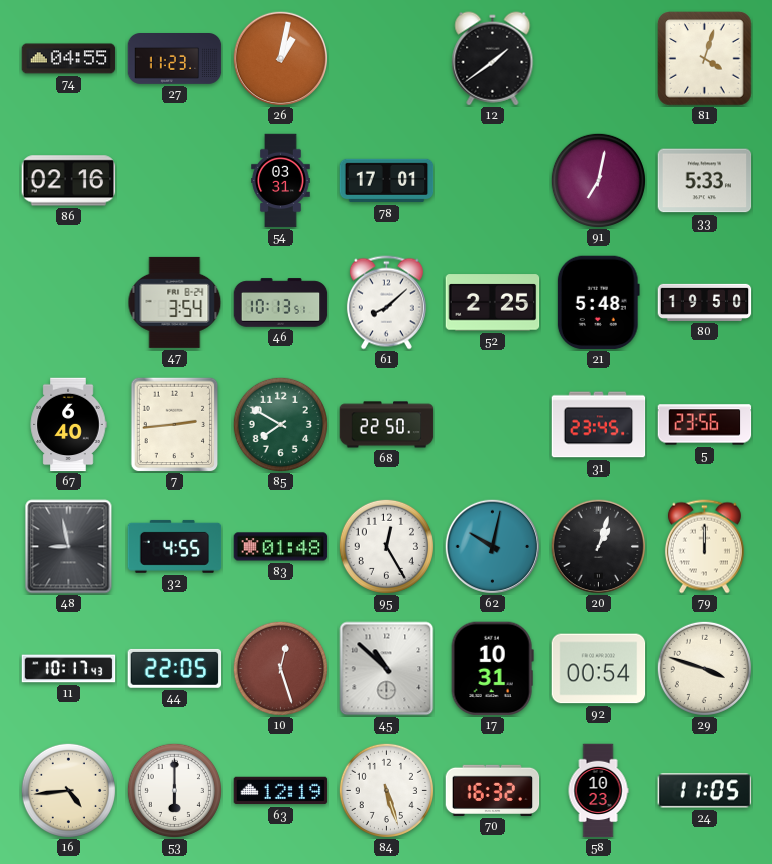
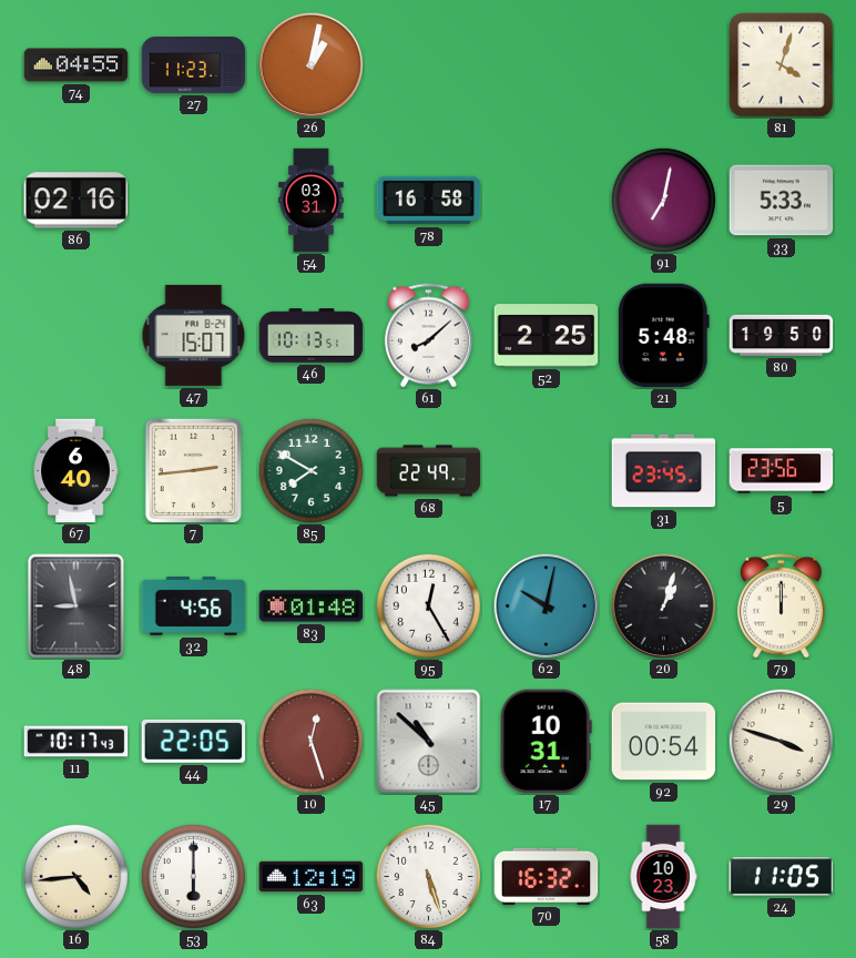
12: 1:39 -> none (493, 59)
78: 17:01 -> 16:58 (429, 201)
47: 3:54 -> 15:07 (194, 335)
68: 22:50 -> 22:49 (429, 471)
32: 4:55 -> 4:56 (194, 605)
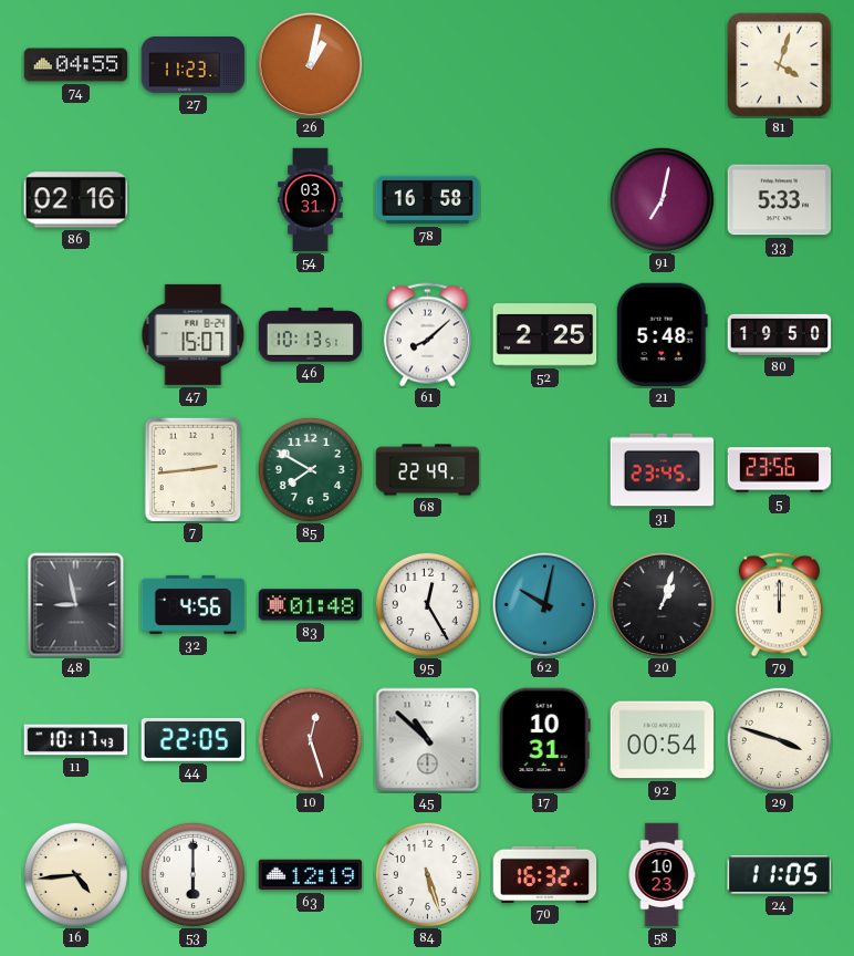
67: 6:40 -> none (75, 471)
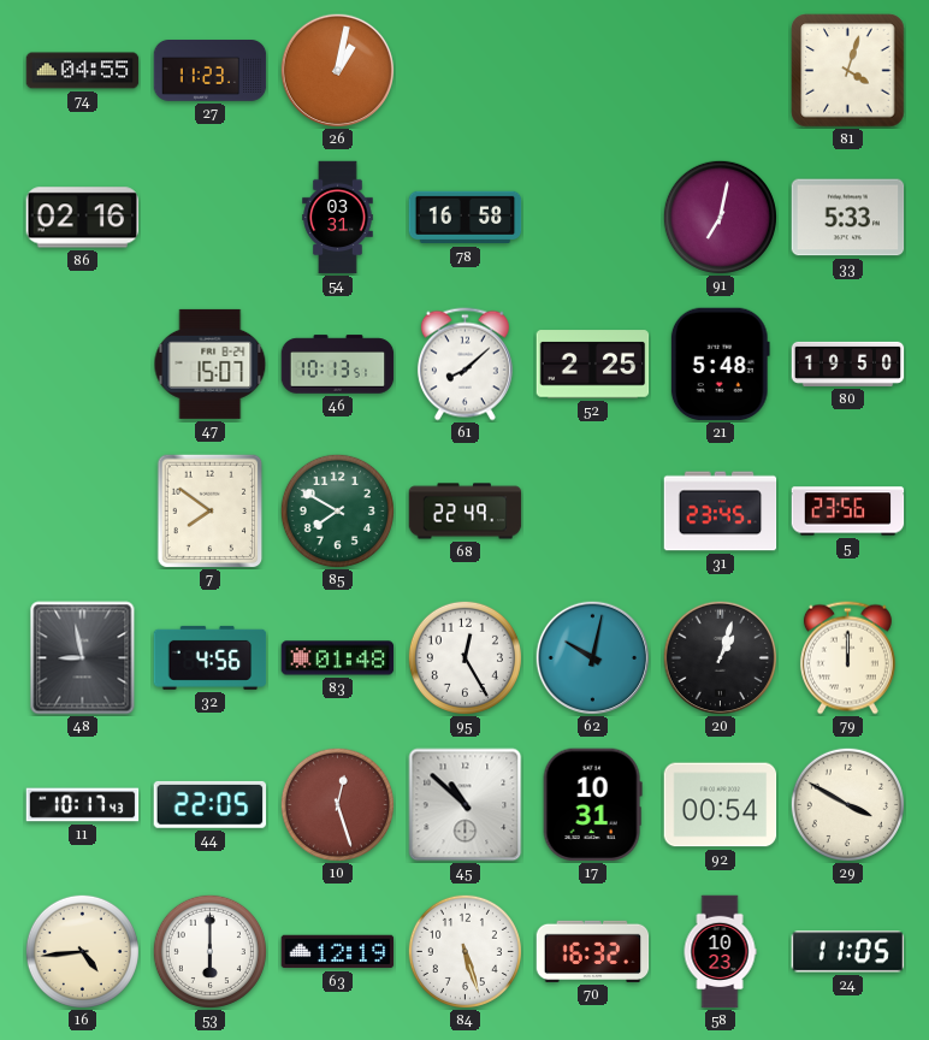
7: 2:44 -> 7:51 (211, 512)
29: 3:48 -> 3:50 (847, 804)
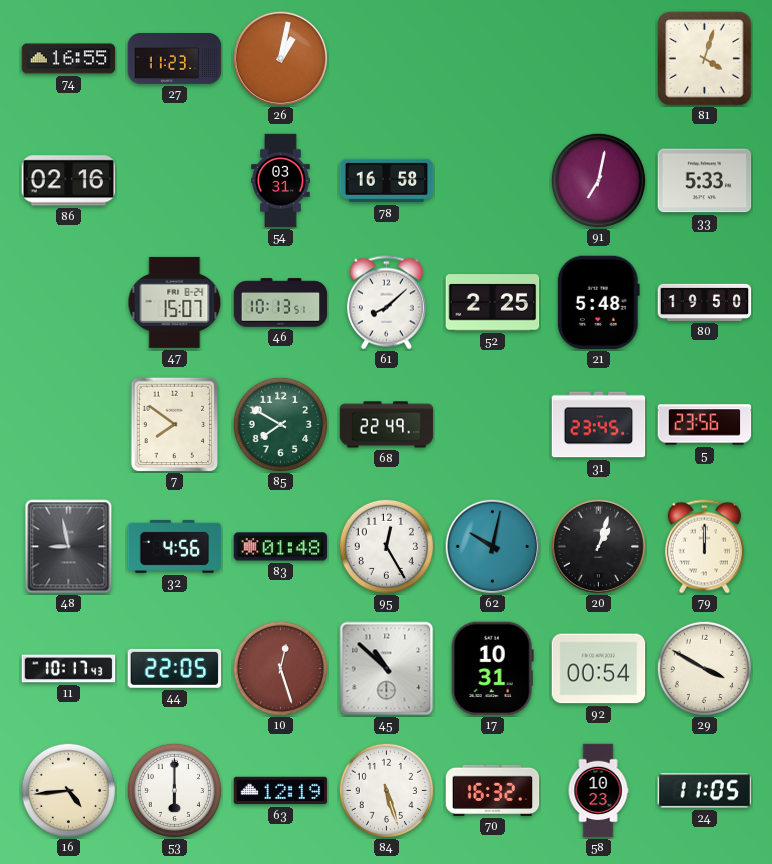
74: 04:55 -> 16:55 (69, 59)
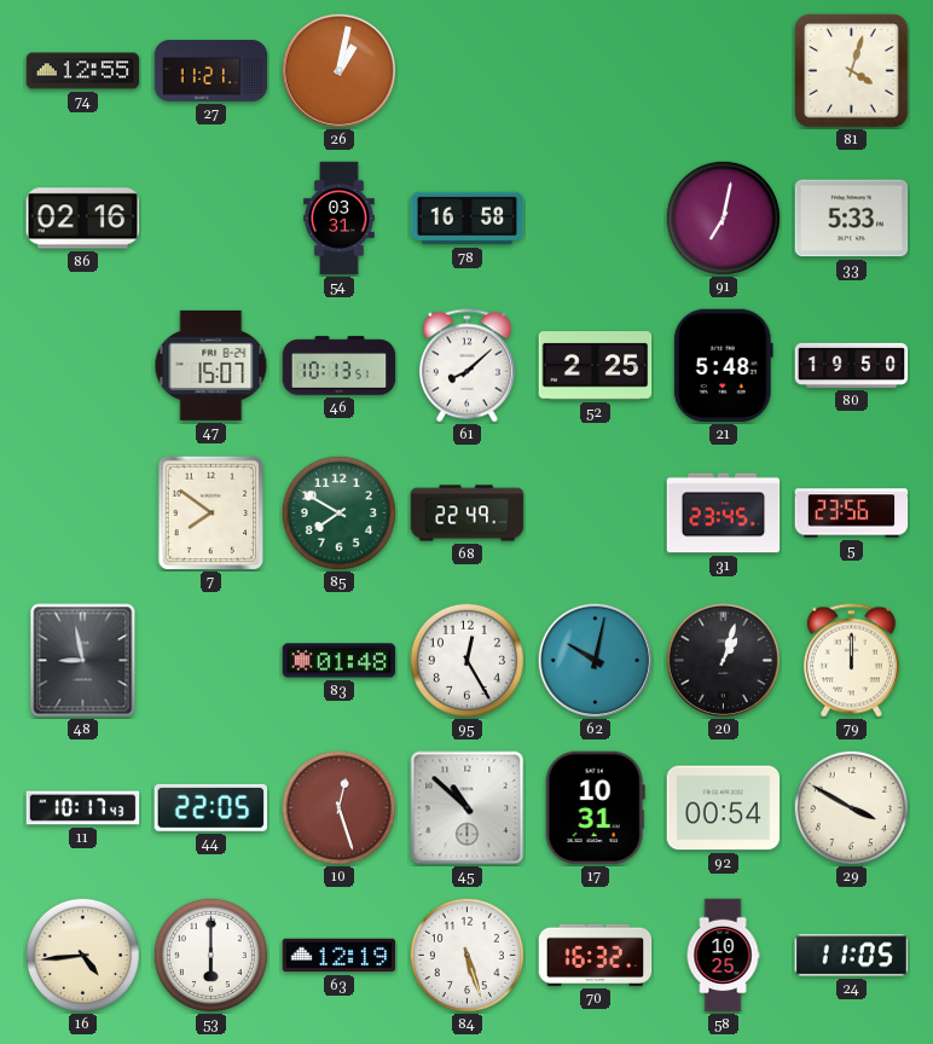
74: 16:55 -> 12:55 (83, 71)
27: 11:23 -> 11:21 (211, 71)
32: 4:56 -> none (175, 546)
58: 10:23 -> 10:25 (723, 956)
